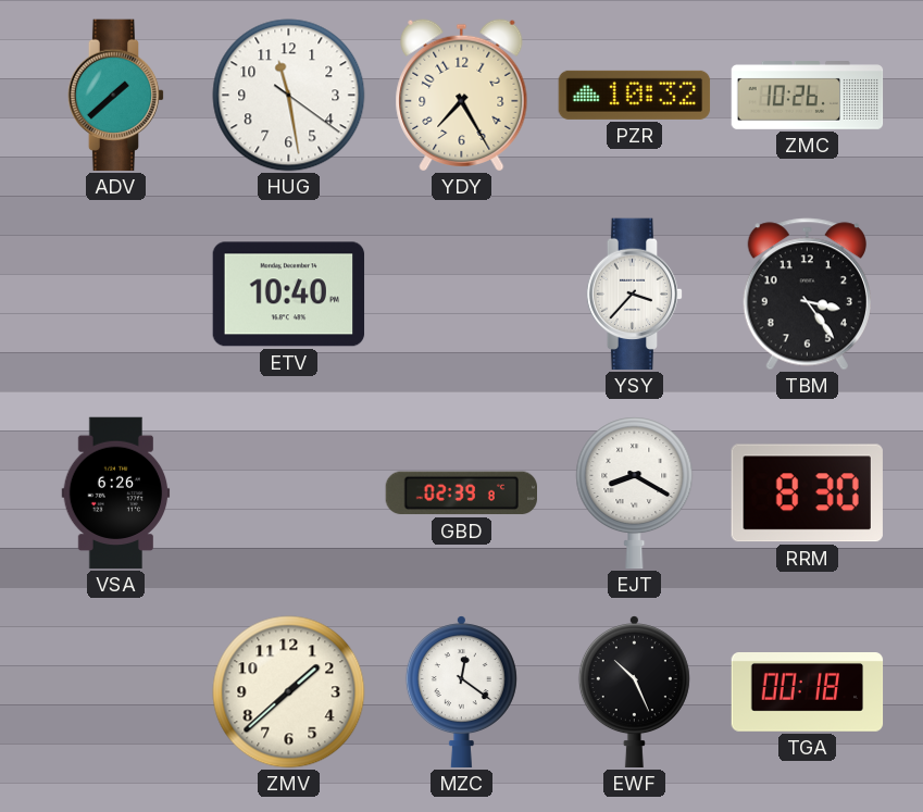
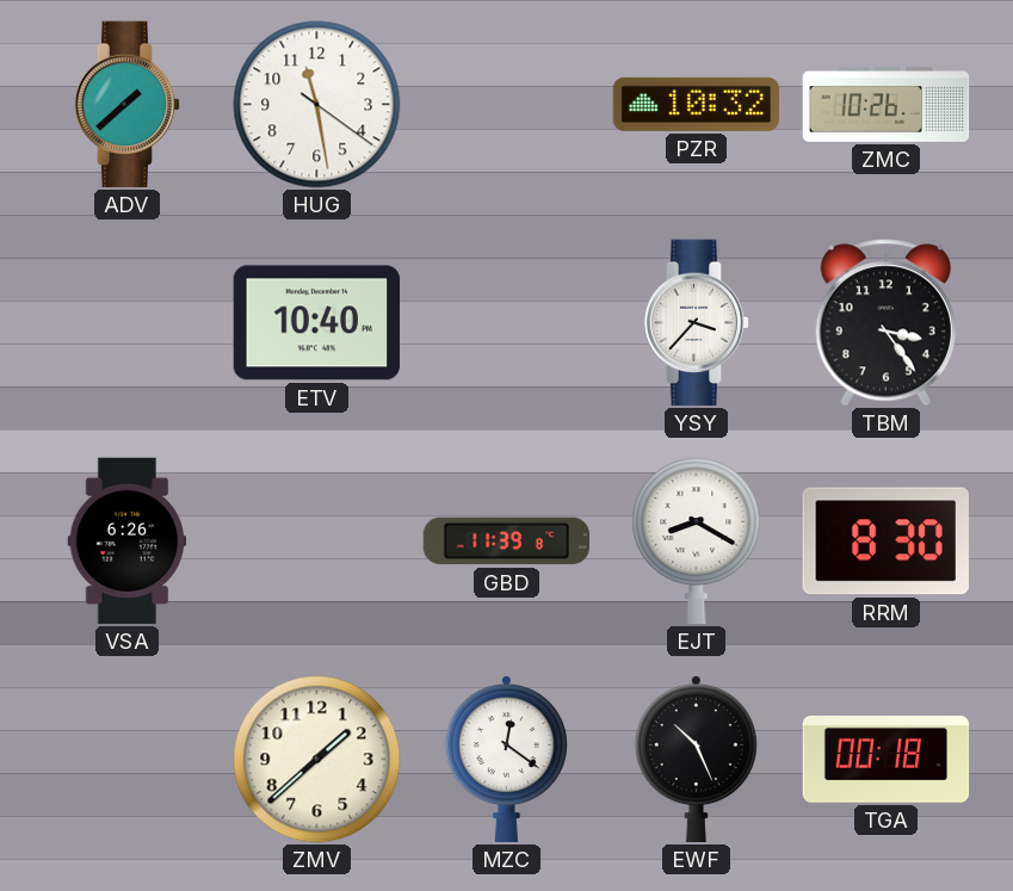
YDY: 7:25 -> none (462, 95)
GBD: 02:39 -> 11:39 (506, 542)
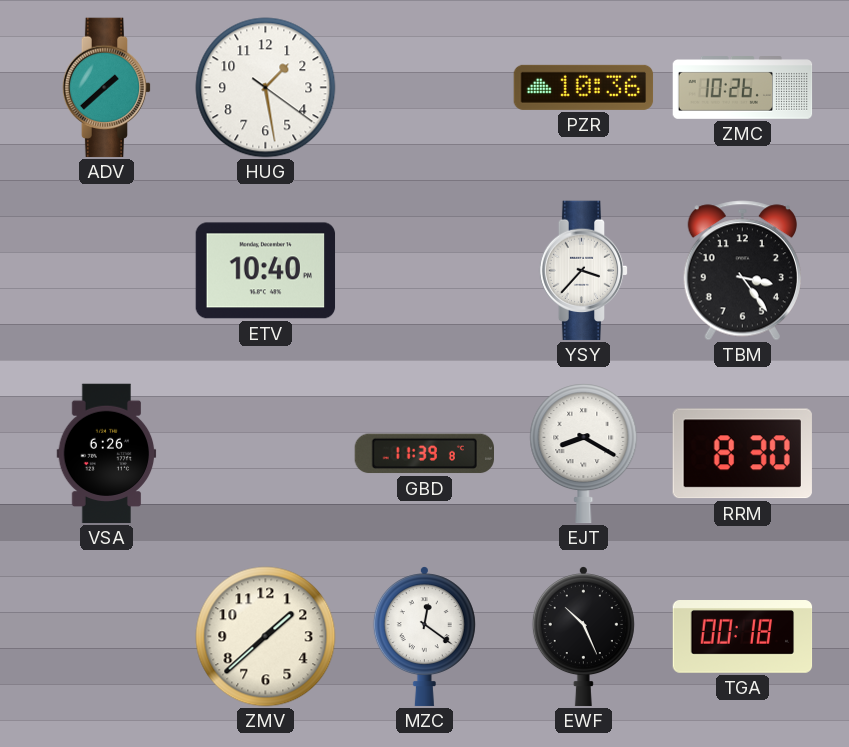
HUG: 11:28 -> 1:28 (266, 88)
PZR: 10:32 -> 10:36 (584, 87)
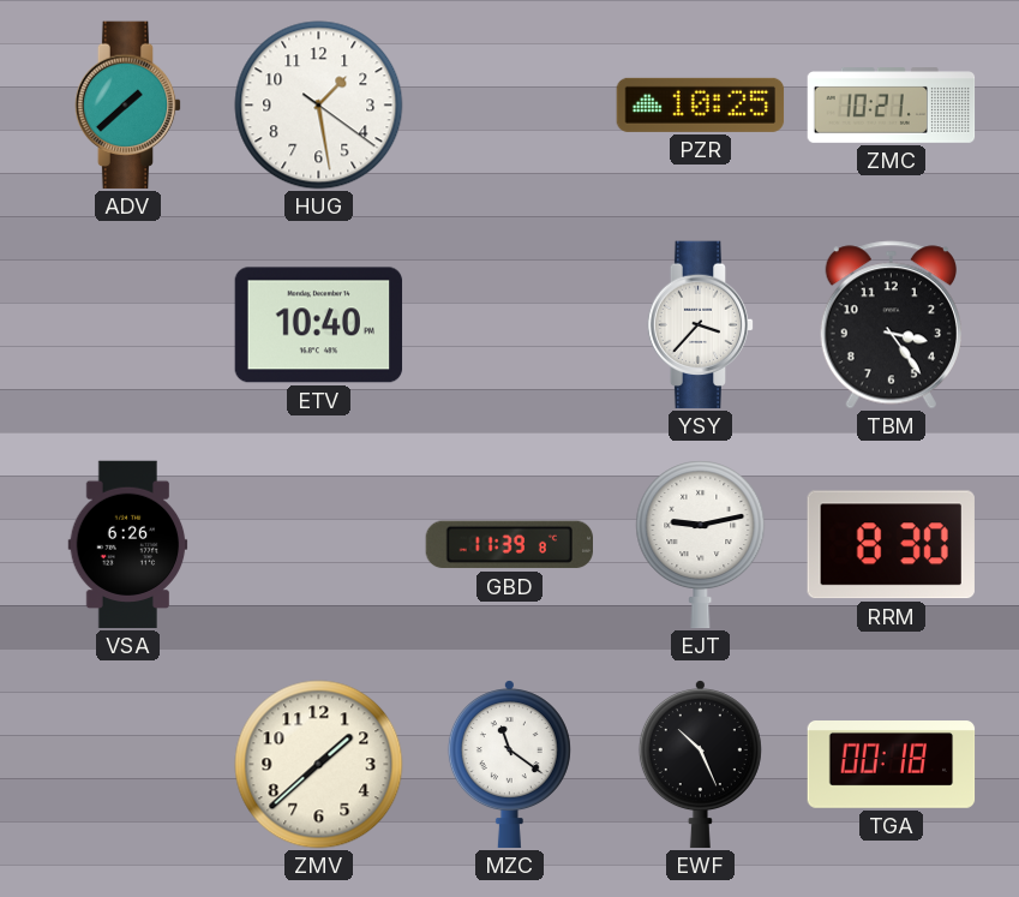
PZR: 10:36 -> 10:25 (701, 104)
ZMC: 10:26 -> 10:21 (892, 106)
EJT: 8:20 -> 9:13 (701, 545)
MZC: 12:21 -> 11:21 (509, 765)
